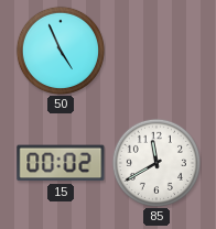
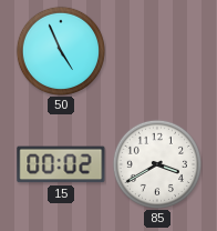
85: 11:40 -> 3:40 (156, 163)
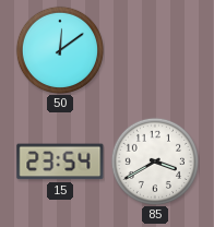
50: 4:56 -> 12:09 (59, 49)
15: 00:02 -> 23:54 (60, 162)
